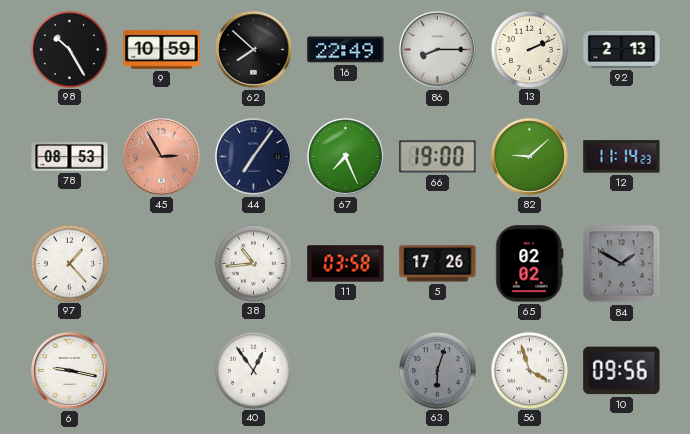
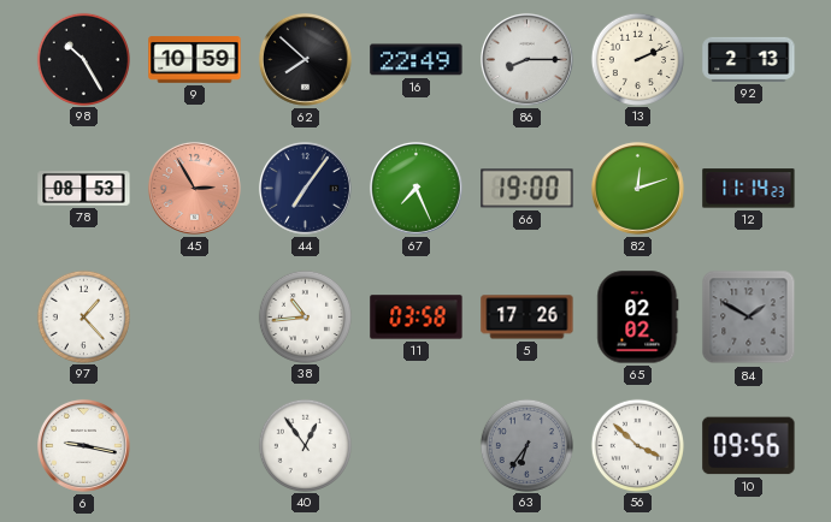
82: 9:08 -> 12:12 (637, 188)
63: 6:03 -> 6:36 (526, 445)
56: 3:57 -> 3:52 (637, 445)
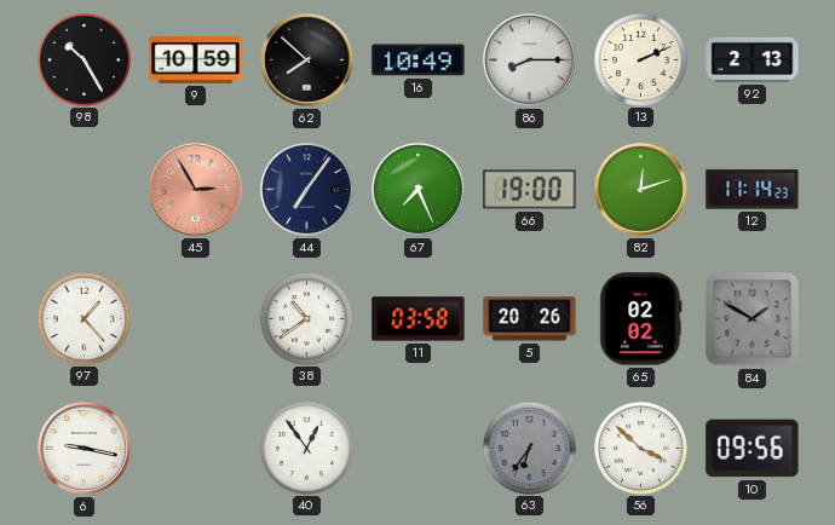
16: 22:49 -> 10:49 (419, 60)
78: 08:53 -> none (84, 189)
38: 10:44 -> 10:39 (306, 318)
5: 17:26 -> 20:26 (530, 319)
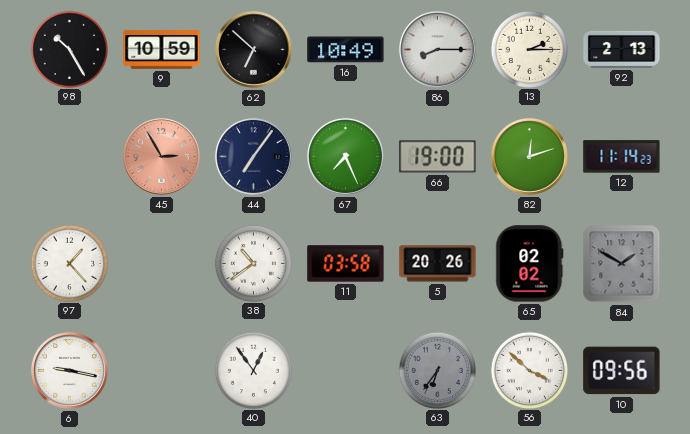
62: 7:52 -> 6:52 (253, 49)
13: 2:11 -> 2:15 (529, 49)
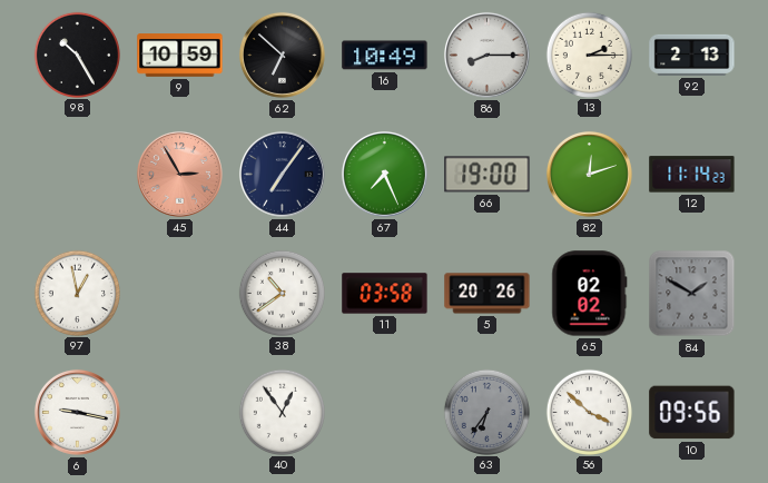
97: 1:23 -> 12:58 (77, 293)
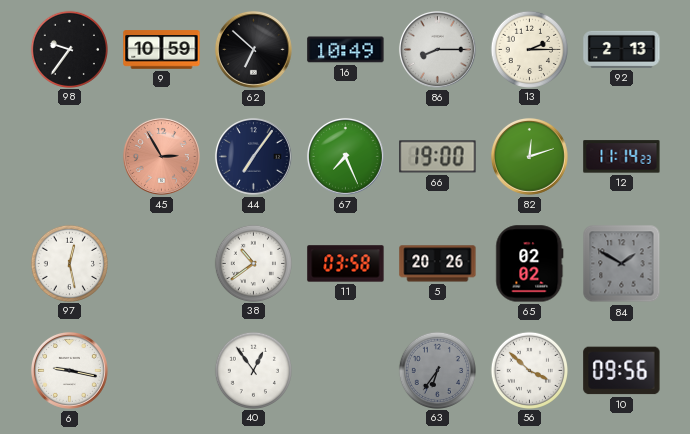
98: 10:25 -> 9:36 (69, 49)
97: 12:58 -> 12:28 (69, 263)
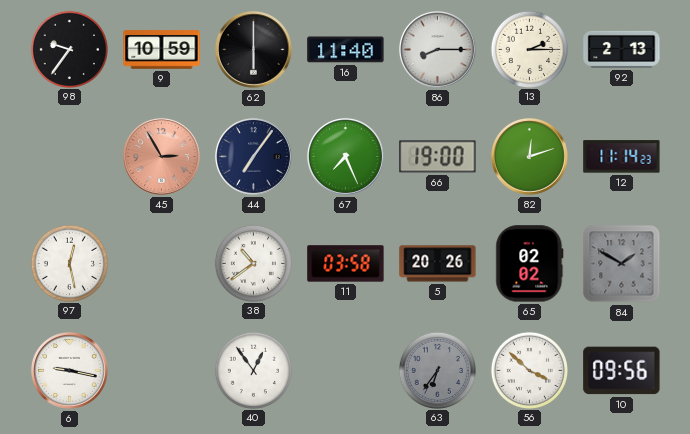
62: 6:52 -> 6:00 (253, 49)
16: 10:49 -> 11:40 (346, 50)
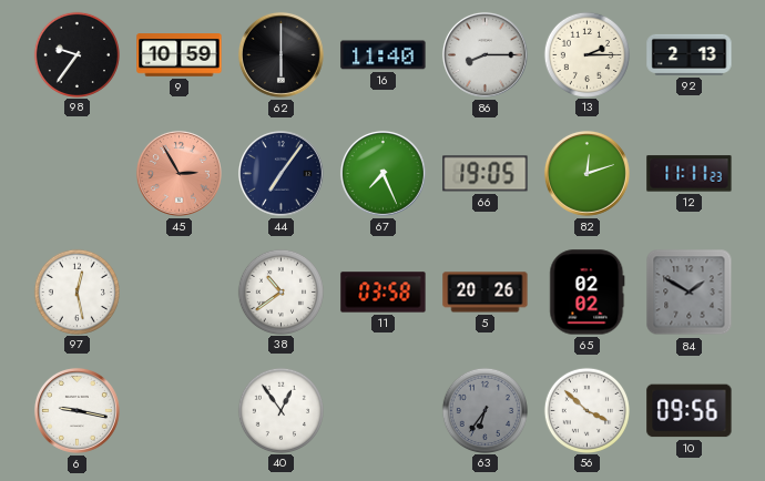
66: 19:00 -> 19:05 (486, 174)
12: 11:14 -> 11:11 (690, 174)
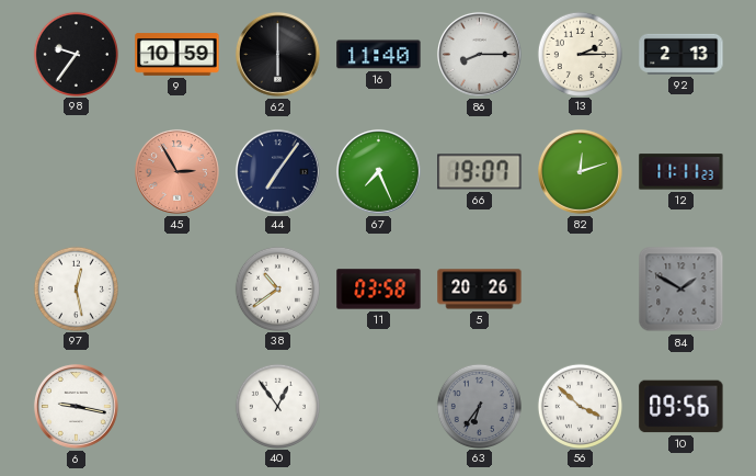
66: 19:05 -> 19:07 (480, 172)
65: 02:02 -> none (588, 293)
